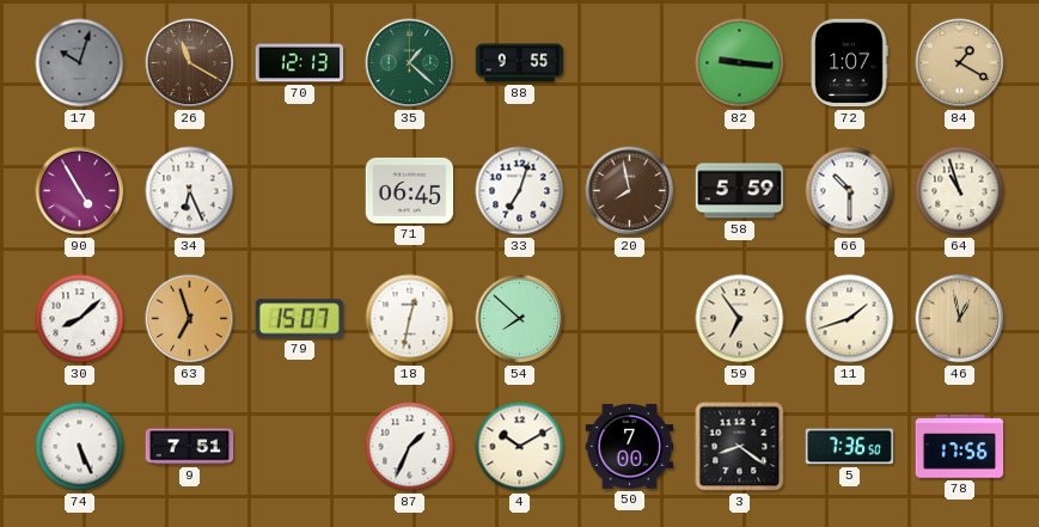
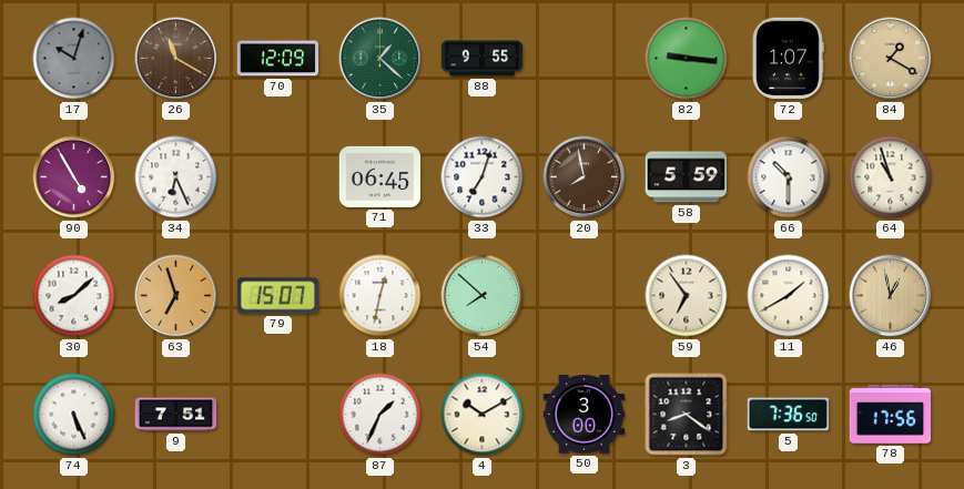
70: 12:13 -> 12:09 (278, 59)
11: 1:42 -> 1:40 (789, 296)
50: 7:00 -> 3:00 (585, 415)
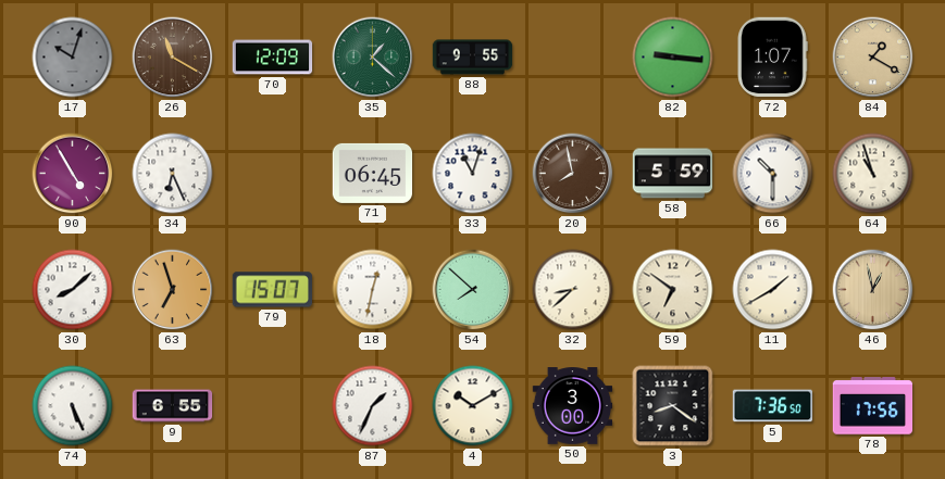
33: 7:03 -> 11:03 (473, 174)
32: none -> 8:38 (573, 290)
59: 6:54 -> 6:51 (673, 290)
9: 7:51 -> 6:55 (173, 406)
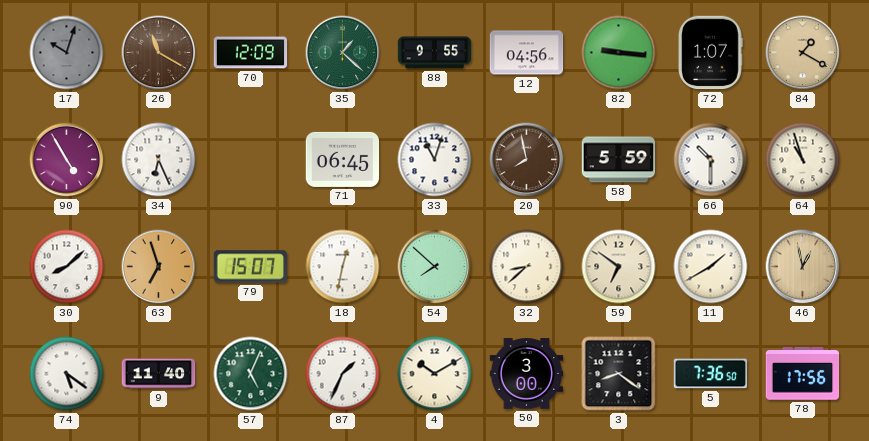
12: none -> 04:56 (527, 53)
74: 5:26 -> 5:21 (67, 374)
9: 6:55 -> 11:40 (159, 374)
57: none -> 5:04 (251, 374)
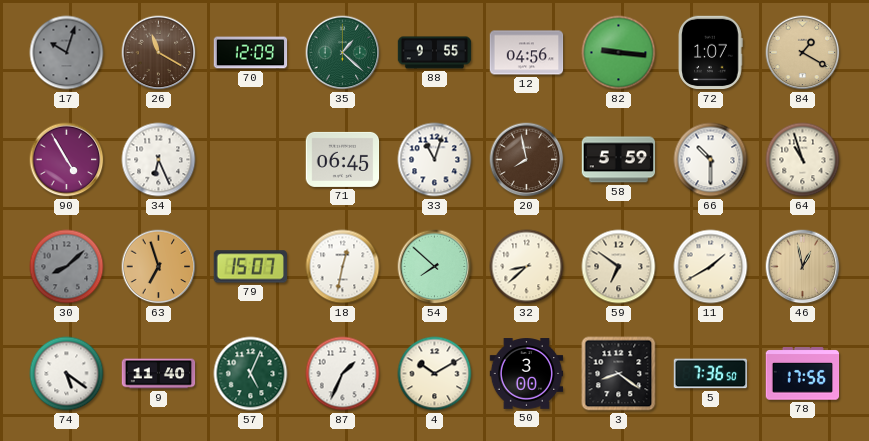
30 dial: white -> grey (67, 267)
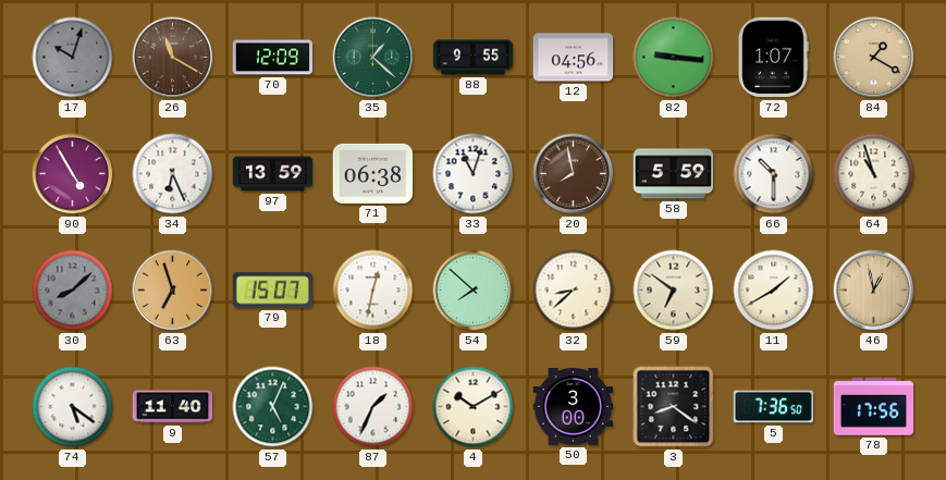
97: none -> 13:59 (273, 174)
71: 06:45 -> 06:38 (373, 173)
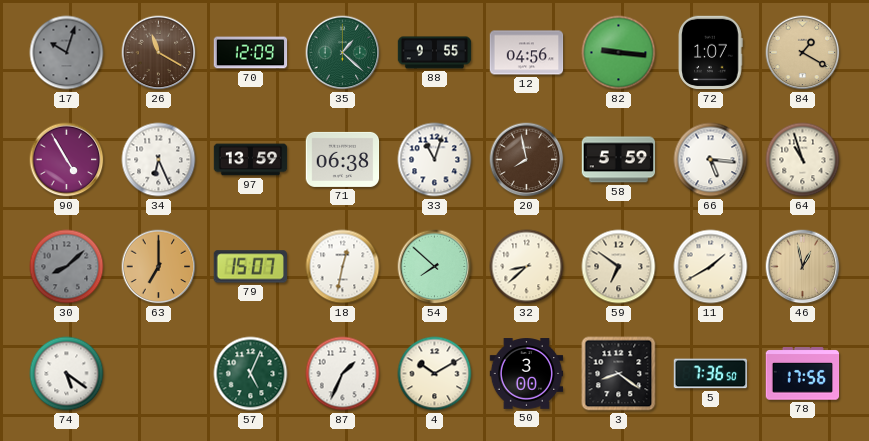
66: 10:30 -> 5:16 (711, 160)
63: 6:57 -> 7:00 (159, 267)
9: 11:40 -> none (173, 407)
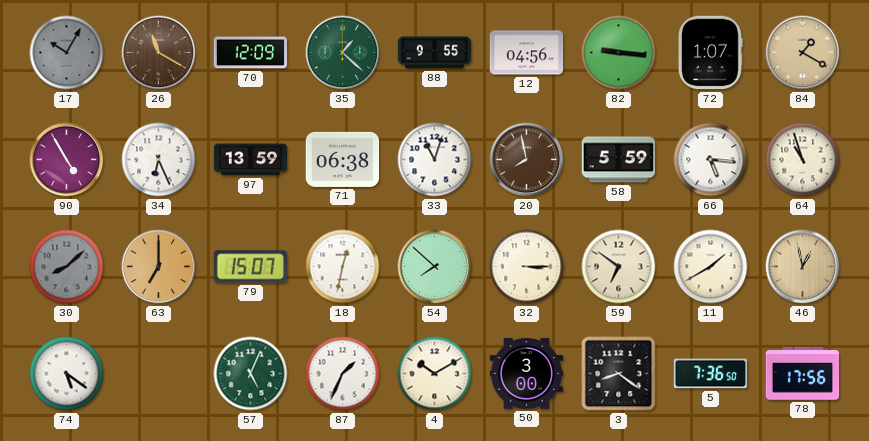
17: 10:03 -> 10:05 (67, 53)
32: 8:38 -> 3:15 (527, 267)
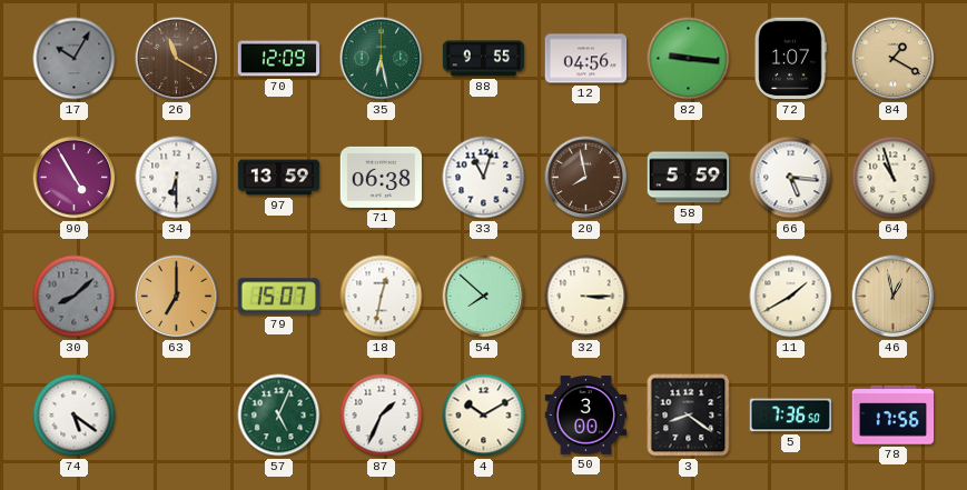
35: 1:22 -> 6:28 (382, 59)
34: 6:26 -> 6:30 (177, 178)
59: 6:51 -> none (619, 267)
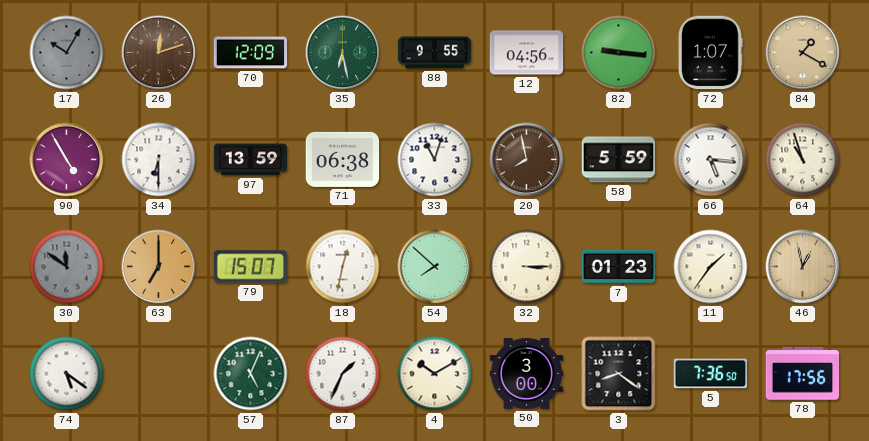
26: 11:20 -> 12:12 (159, 53)
30: 8:08 -> 11:51 (67, 267)
7: none -> 01:23 (619, 267)
11: 1:40 -> 1:36 (711, 267)
